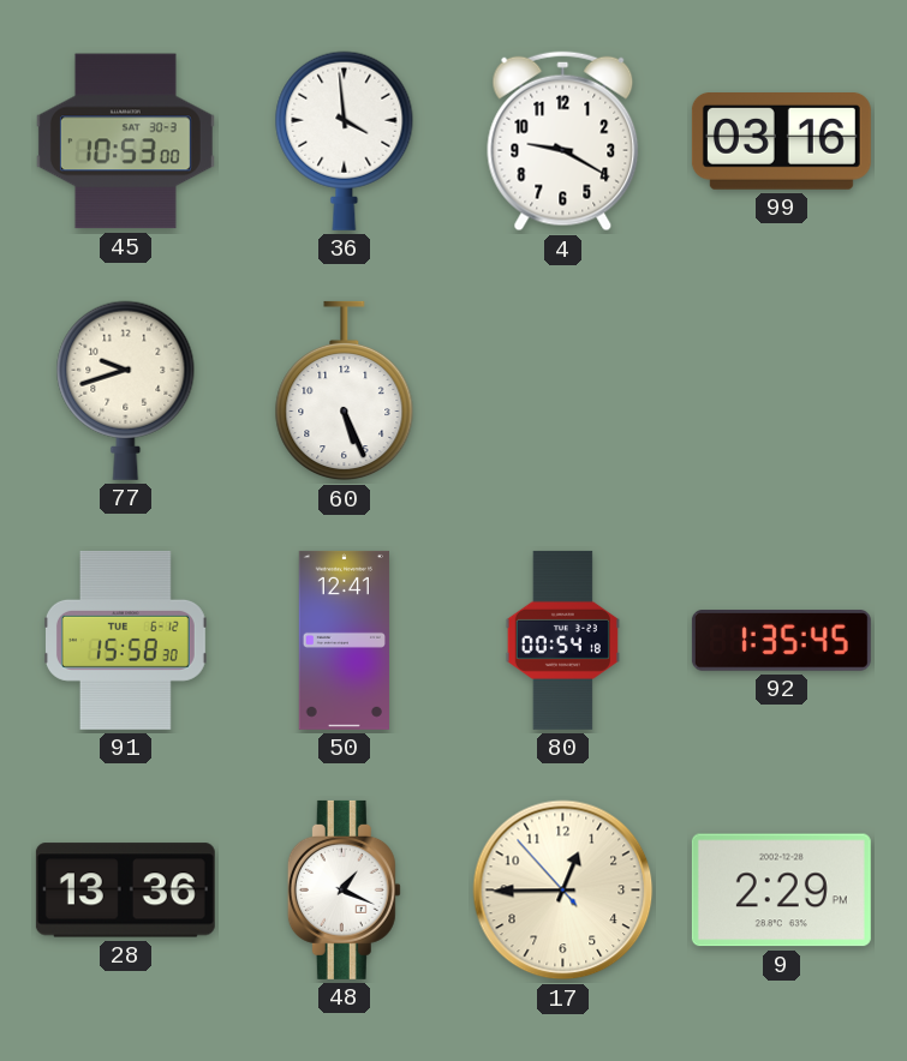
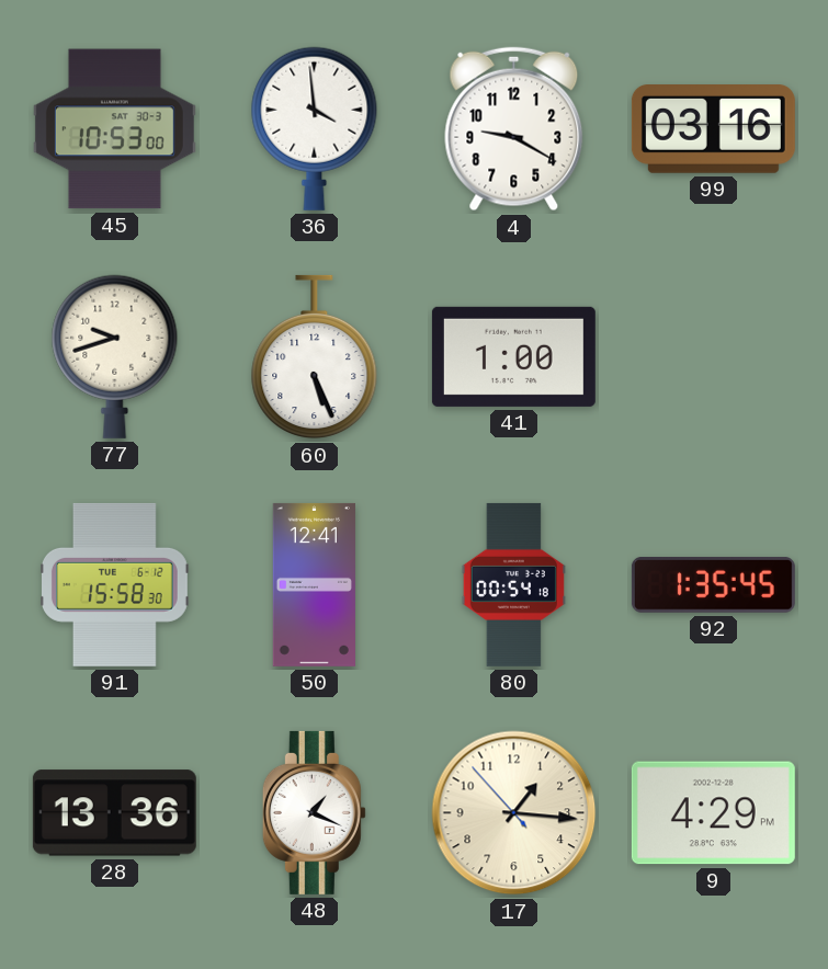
41: none -> 1:00 (513, 356)
17: 12:44 -> 1:15 (514, 813)
9: 2:29 -> 4:29 (713, 813)
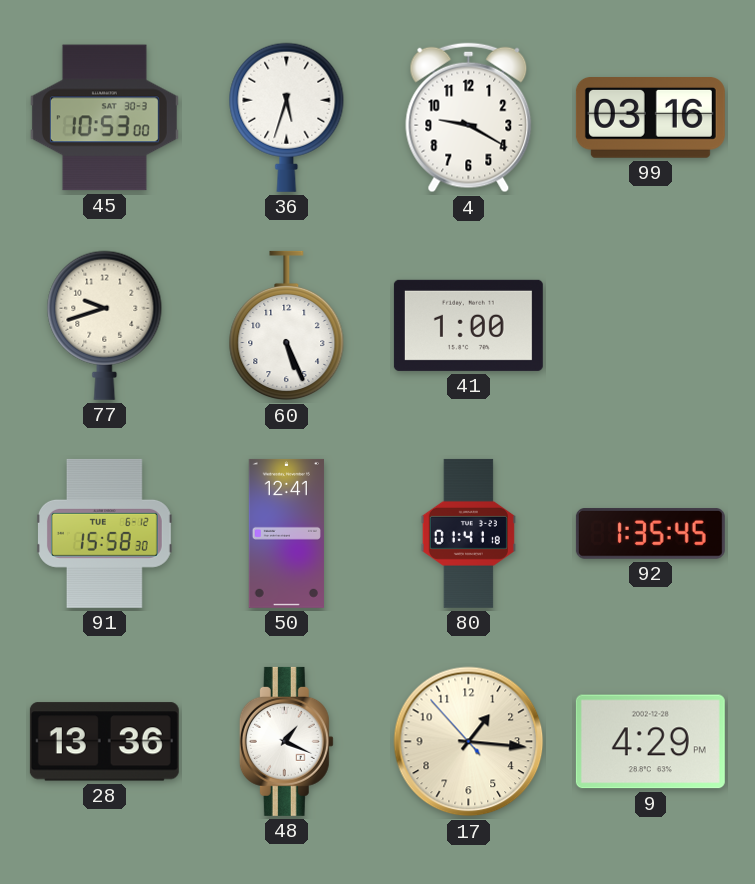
36: 3:59 -> 5:33 (287, 117)
80: 00:54 -> 01:41 (468, 533)
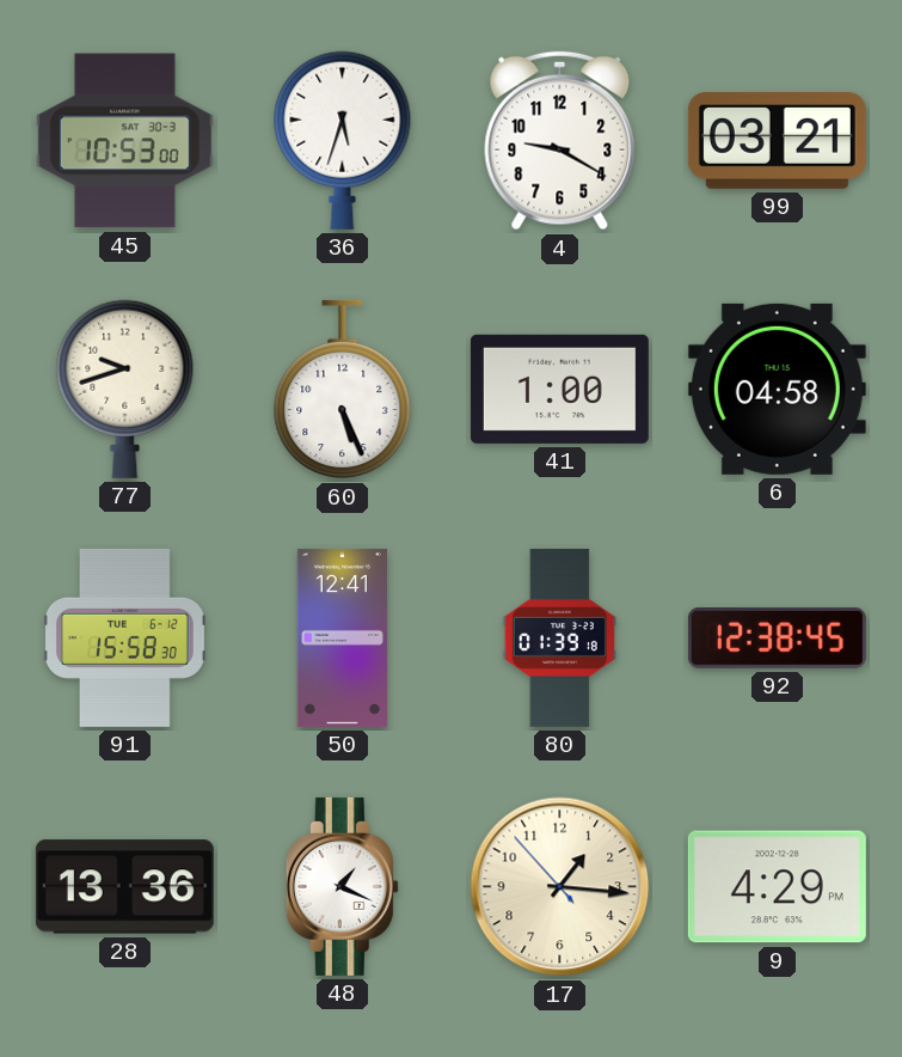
99: 03:16 -> 03:21 (777, 141)
6: none -> 04:58 (777, 389)
80: 01:41 -> 01:39 (559, 637)
92: 1:35 -> 12:38 (777, 639)
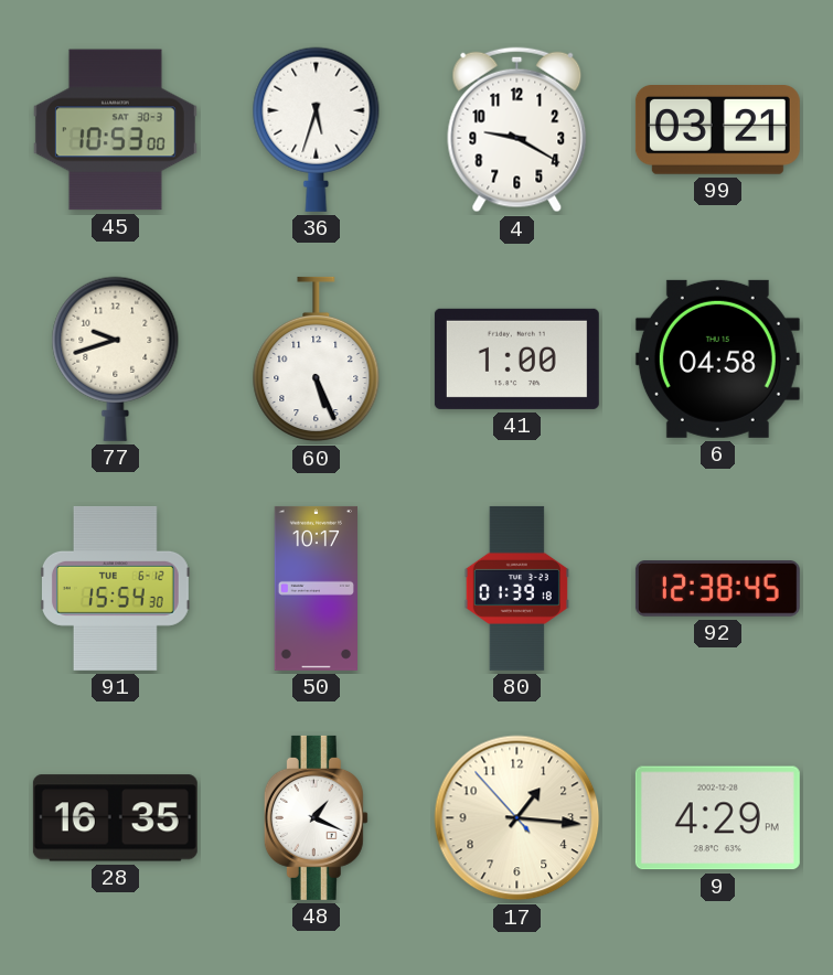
91: 15:58 -> 15:54 (115, 588)
50: 12:41 -> 10:17 (316, 588)
28: 13:36 -> 16:35 (115, 818)
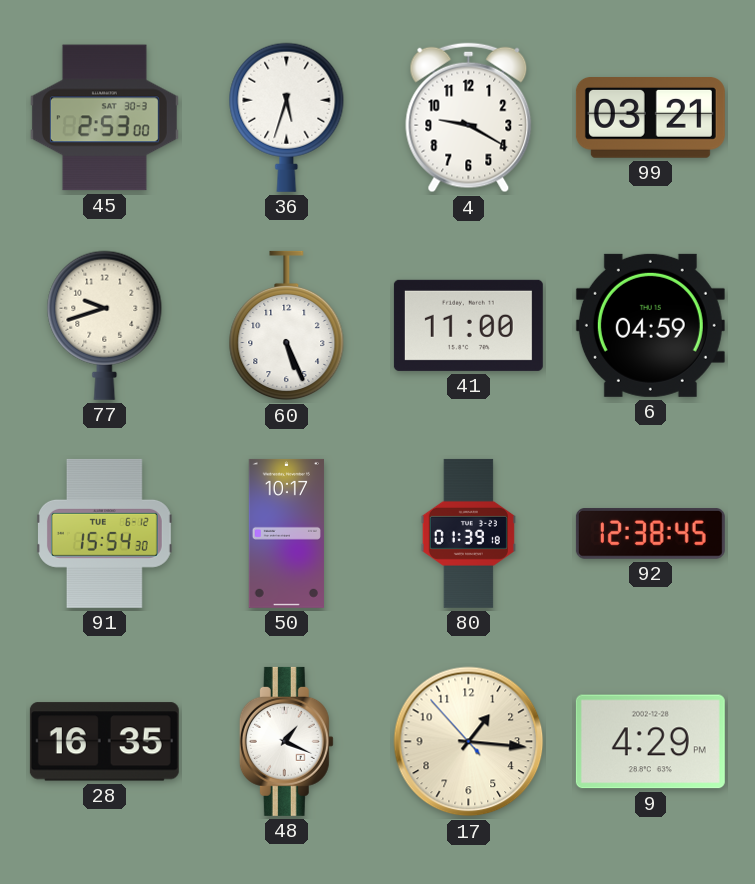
45: 10:53 -> 2:53 (104, 118)
41: 1:00 -> 11:00 (468, 325)
6: 04:58 -> 04:59 (650, 325)
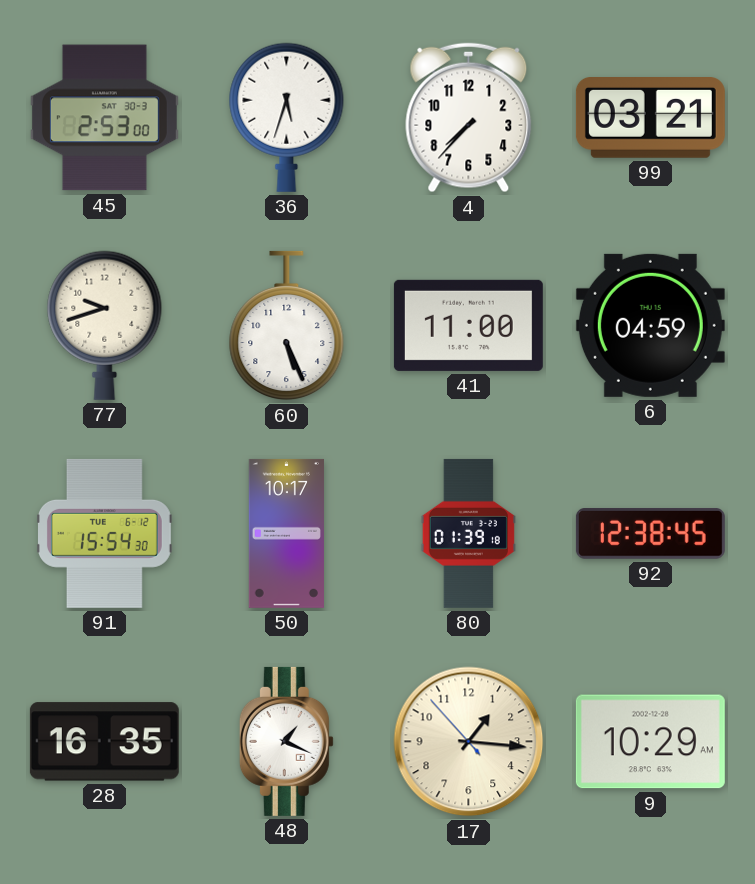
4: 9:20 -> 7:37 (469, 118)
9: 4:29 -> 10:29 (650, 742)
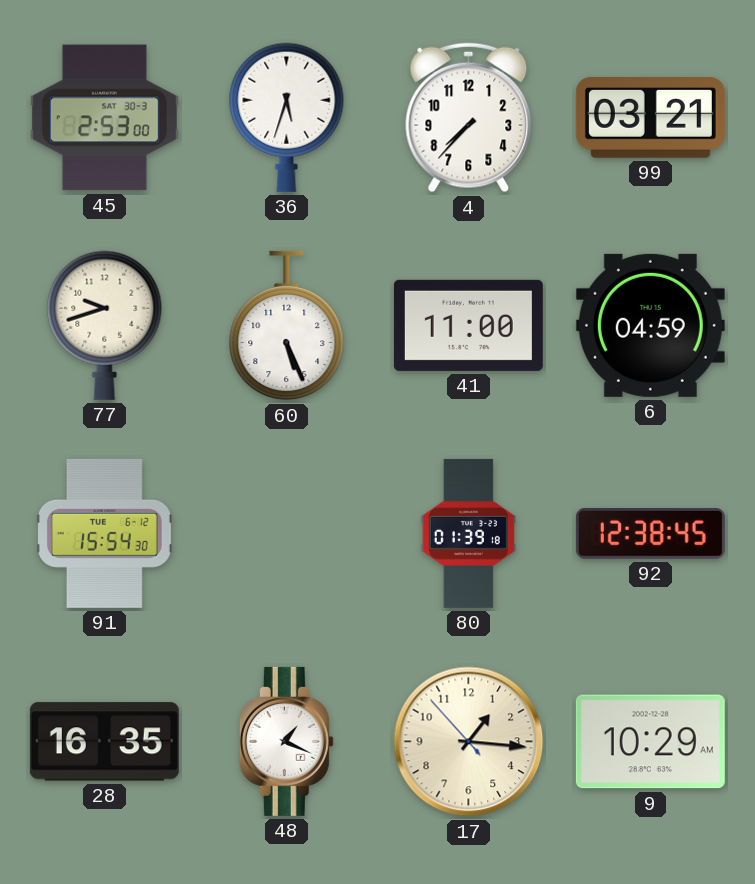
50: 10:17 -> none (286, 533)
